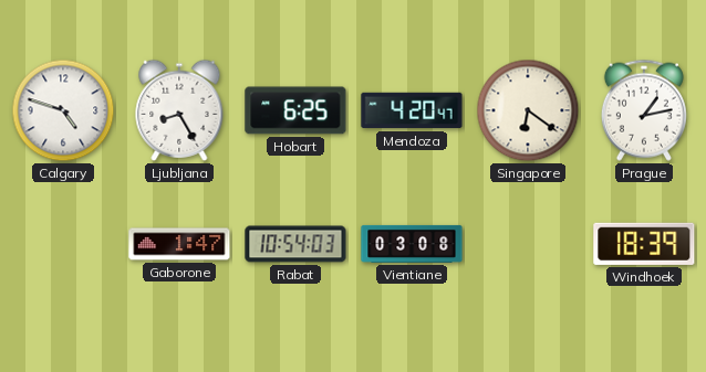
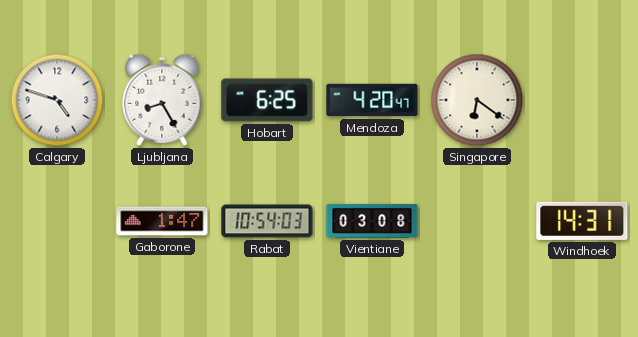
Prague: 1:13 -> none (644, 110)
Windhoek: 18:39 -> 14:31 (582, 221)
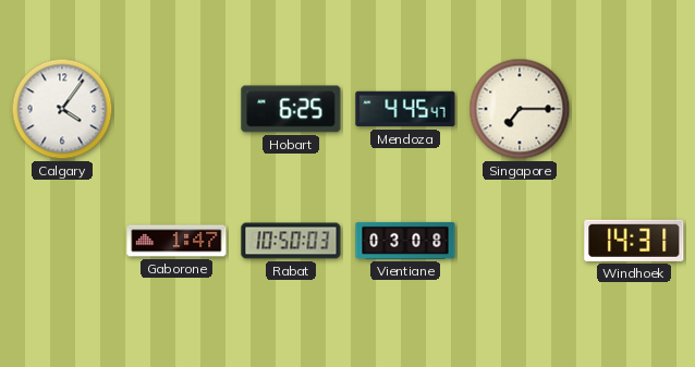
Calgary: 4:48 -> 4:06 (62, 109)
Ljubljana: 8:25 -> none (162, 100)
Mendoza: 4:20 -> 4:45 (405, 109)
Singapore: 6:21 -> 7:15 (520, 109)
Rabat: 10:54 -> 10:50 (291, 241)
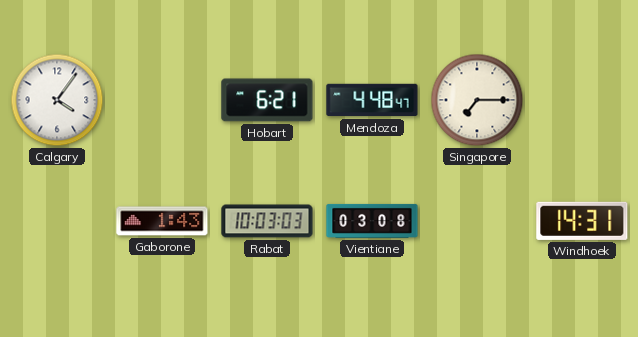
Hobart: 6:25 -> 6:21 (267, 100)
Mendoza: 4:45 -> 4:48 (372, 100)
Gaborone: 1:47 -> 1:43 (162, 221)
Rabat: 10:50 -> 10:03 (267, 221)
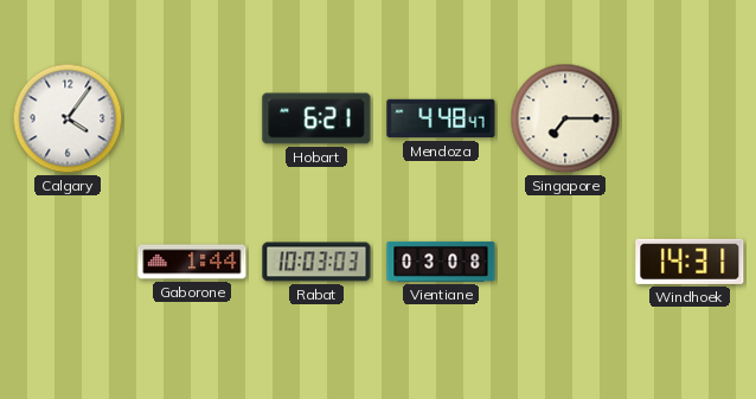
Gaborone: 1:43 -> 1:44 (192, 262)
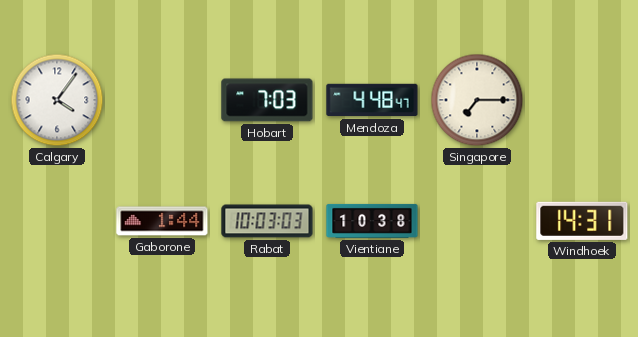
Hobart: 6:21 -> 7:03 (267, 100)
Vientiane: 03:08 -> 10:38 (372, 221)
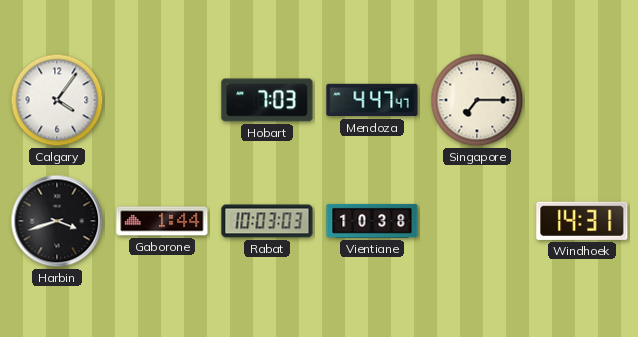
Mendoza: 4:48 -> 4:47 (372, 100)
Harbin: none -> 3:42 (57, 221)
